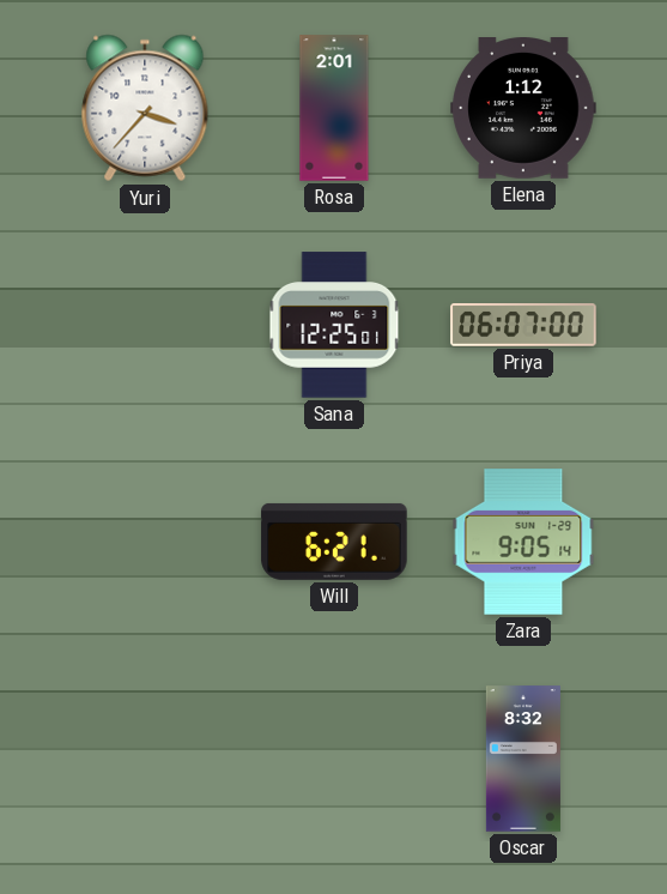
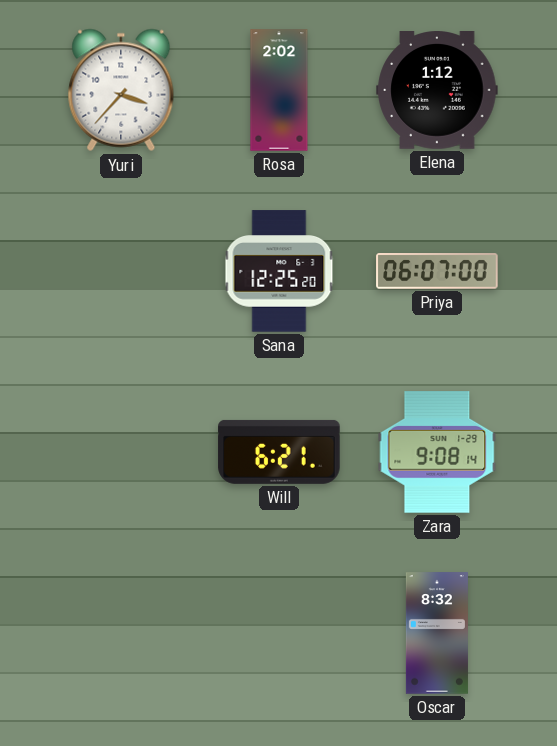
Rosa: 2:01 -> 2:02 (279, 90)
Sana: 12:25:01 -> 12:25:20 (279, 271)
Zara: 9:05 -> 9:08 (437, 452)
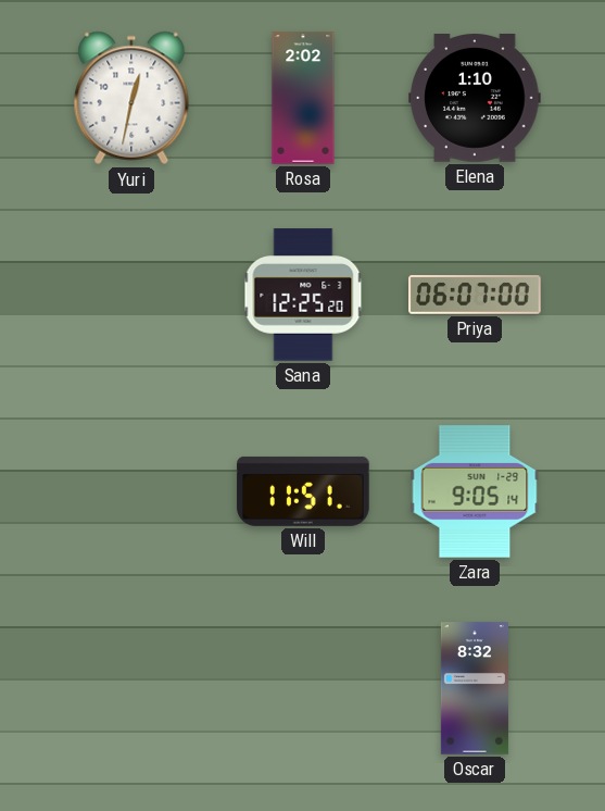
Yuri: 3:37 -> 12:32 (131, 98)
Elena: 1:12 -> 1:10 (475, 99)
Will: 6:21 -> 11:51 (303, 491)
Zara: 9:08 -> 9:05 (475, 491)
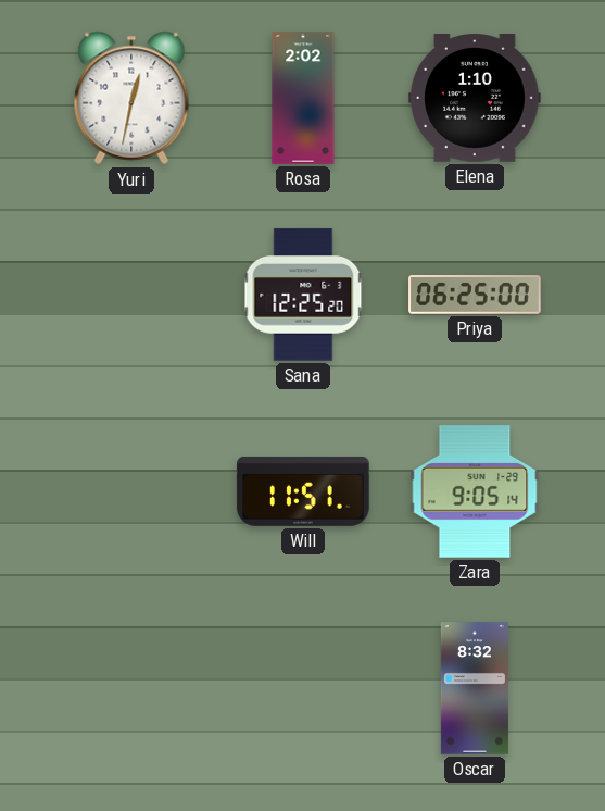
Priya: 06:07 -> 06:25 (475, 295)
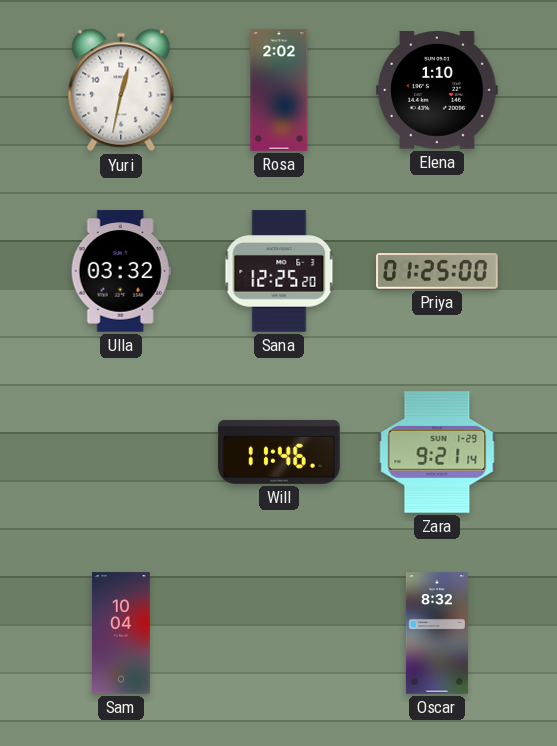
Ulla: none -> 03:32 (121, 271)
Priya: 06:25 -> 01:25 (437, 271)
Will: 11:51 -> 11:46 (279, 452)
Zara: 9:05 -> 9:21 (437, 452)
Sam: none -> 10:04 (121, 633)
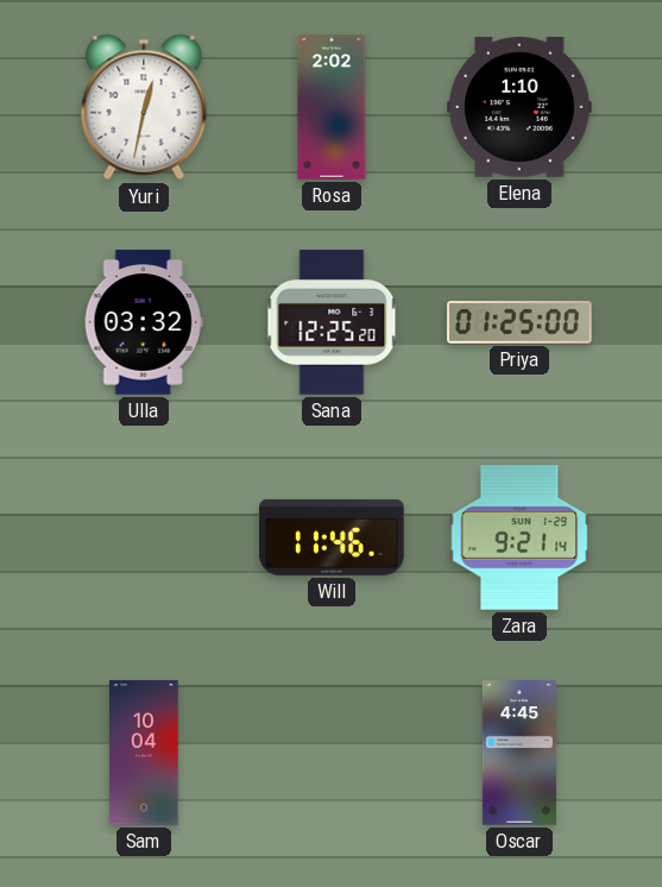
Oscar: 8:32 -> 4:45 (519, 753)
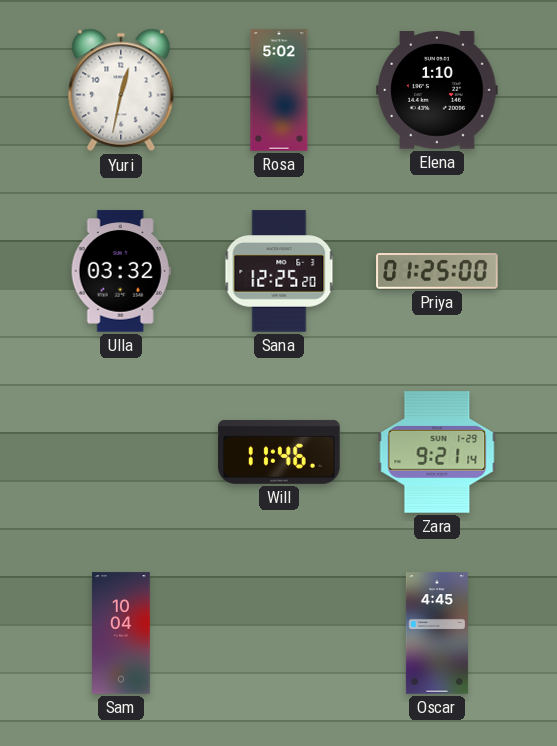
Rosa: 2:02 -> 5:02 (279, 90)
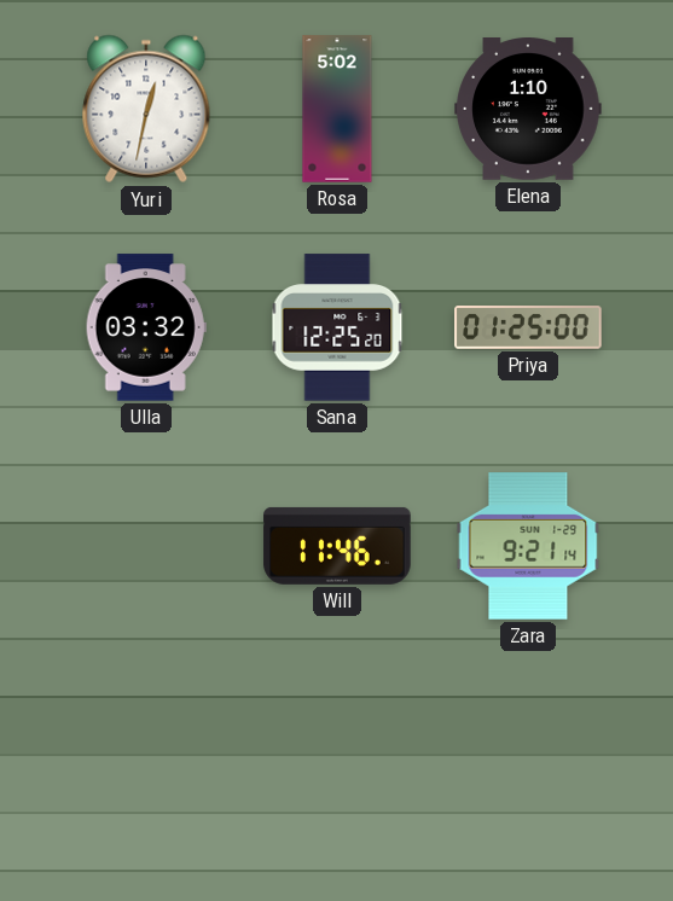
Sam: 10:04 -> none (121, 633)
Oscar: 4:45 -> none (437, 633)
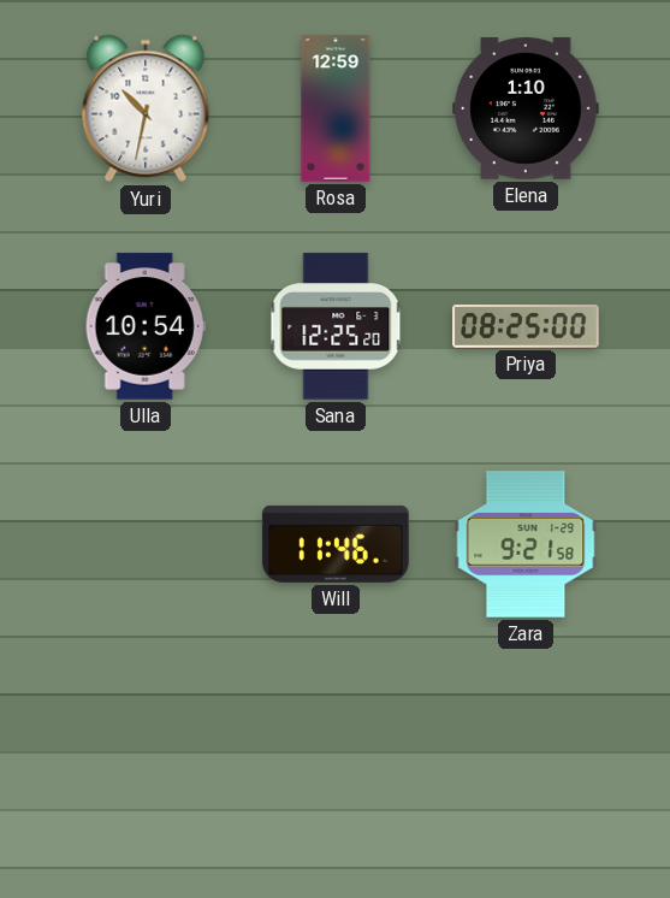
Yuri: 12:32 -> 10:32 (146, 108)
Rosa: 5:02 -> 12:59 (336, 108)
Ulla: 03:32 -> 10:54 (146, 326)
Priya: 01:25 -> 08:25 (526, 326)
Zara: 9:21:14 -> 9:21:58 (526, 544)
